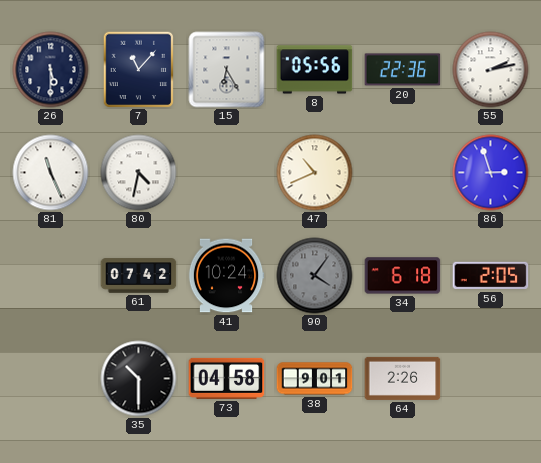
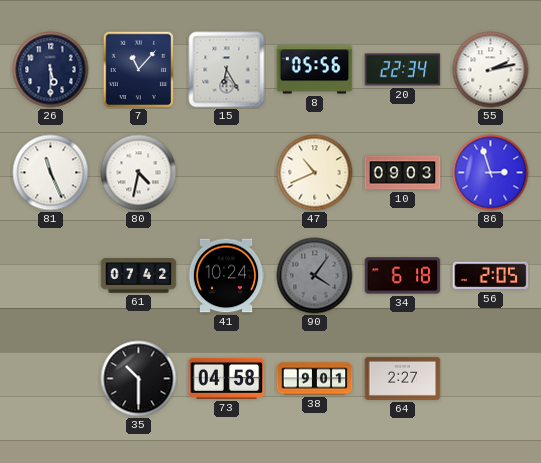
20: 22:36 -> 22:34 (403, 70)
10: none -> 09:03 (403, 173)
64: 2:26 -> 2:27 (403, 378)
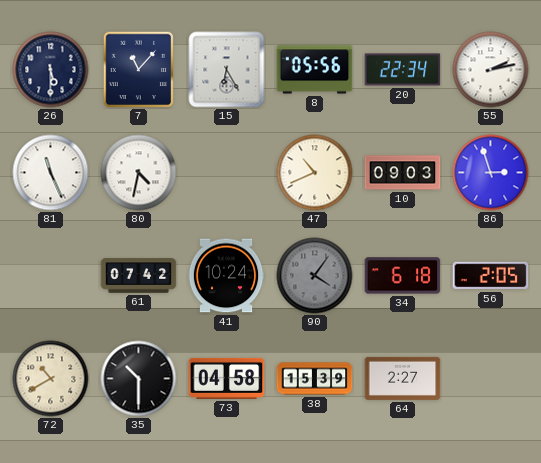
72: none -> 10:40 (51, 379)
38: 9:01 -> 15:39 (315, 379)
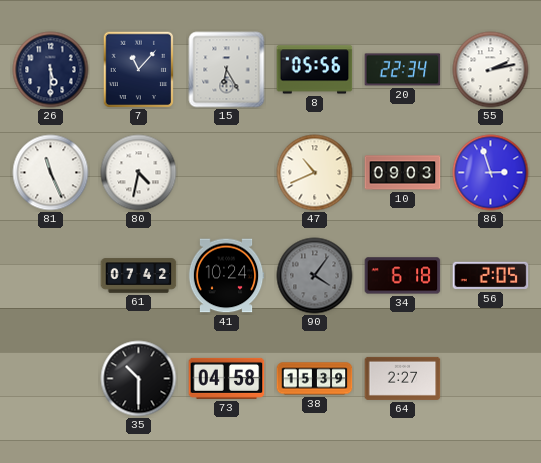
72: 10:40 -> none (51, 379)
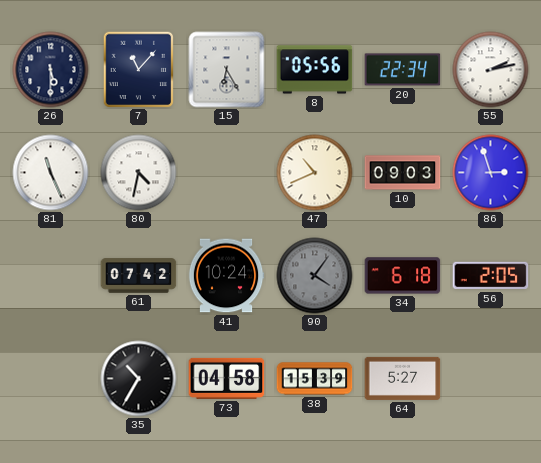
35: 10:30 -> 10:35 (139, 379)
64: 2:27 -> 5:27 (403, 378)
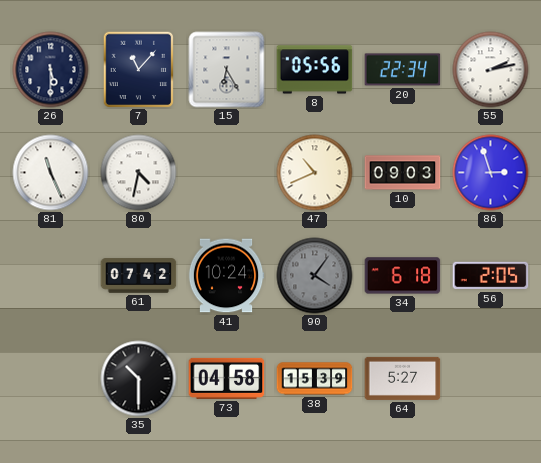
35: 10:35 -> 10:30 (139, 379)
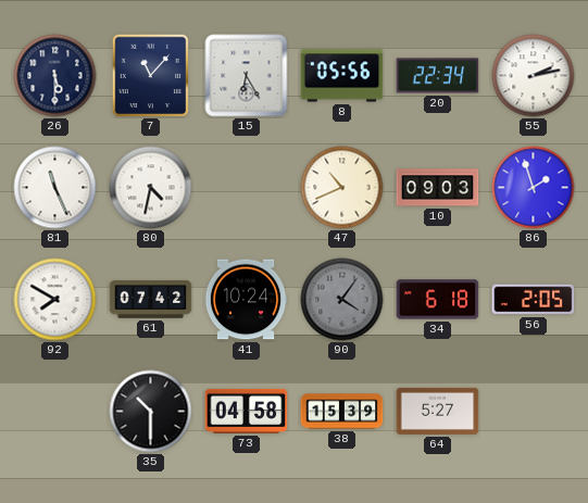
86: 2:57 -> 1:57 (534, 188)
92: none -> 7:50 (55, 300)
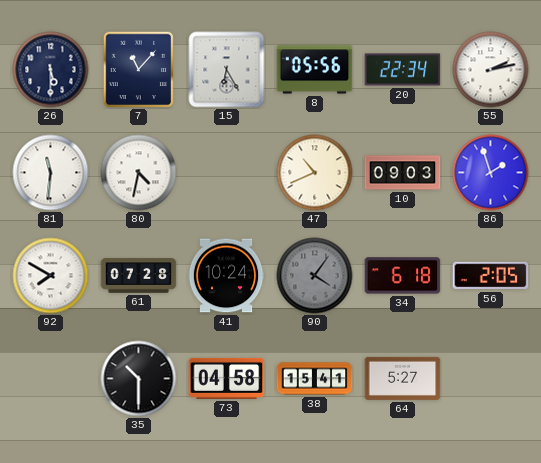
81: 11:26 -> 11:31 (51, 173)
61: 07:42 -> 07:28 (139, 276)
38: 15:39 -> 15:41 (315, 379)
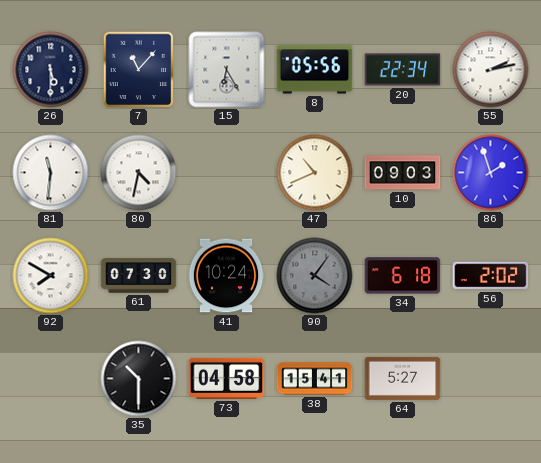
61: 07:28 -> 07:30 (139, 276)
56: 2:05 -> 2:02 (491, 276)
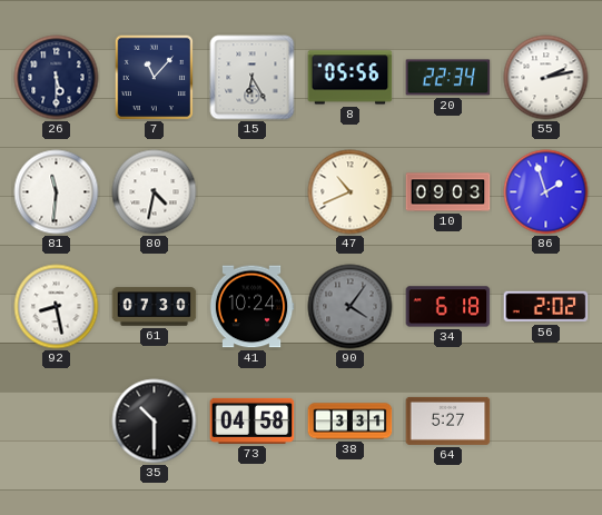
92: 7:50 -> 8:28 (57, 307)
38: 15:41 -> 3:31 (351, 422)
